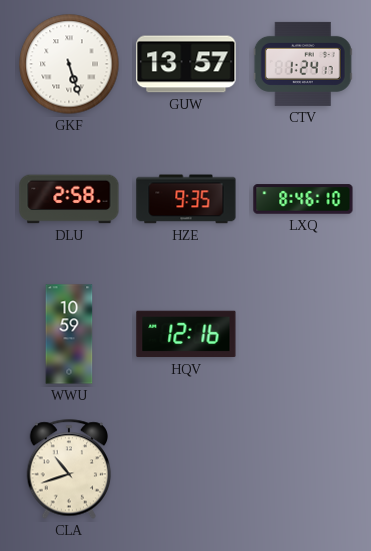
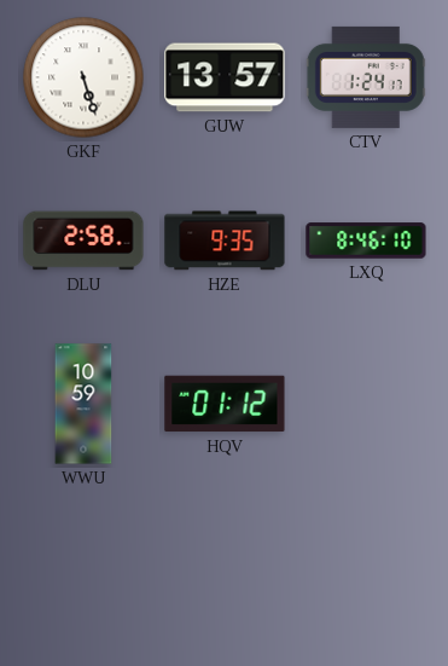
HQV: 12:16 -> 01:12 (225, 404)
CLA: 10:42 -> none (69, 469)
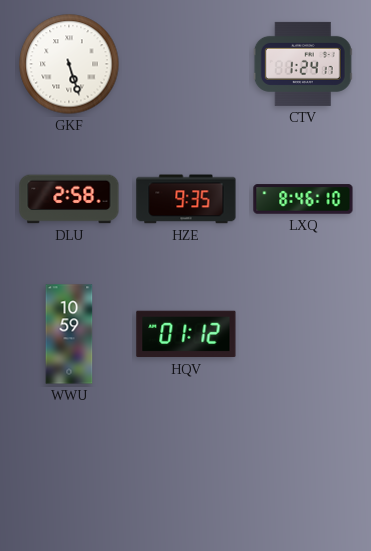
GUW: 13:57 -> none (225, 77)
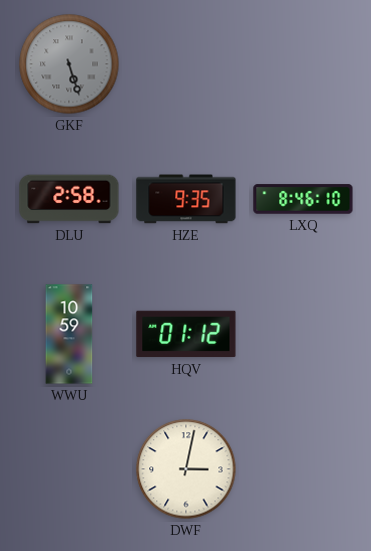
GKF dial: white -> grey (69, 64)
CTV: 1:24 -> none (303, 64)
DWF: none -> 3:02 (186, 469)
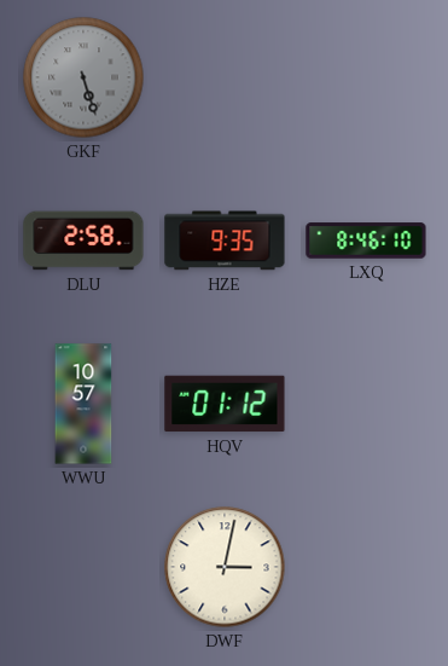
WWU: 10:59 -> 10:57 (83, 404)
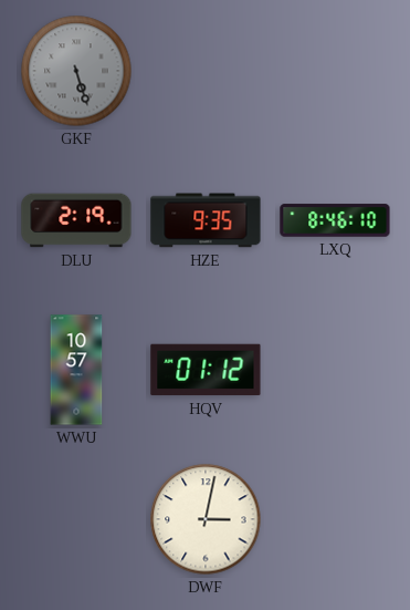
DLU: 2:58 -> 2:19 (76, 220)
